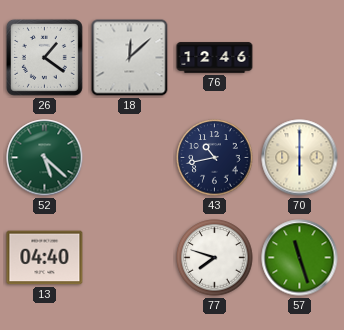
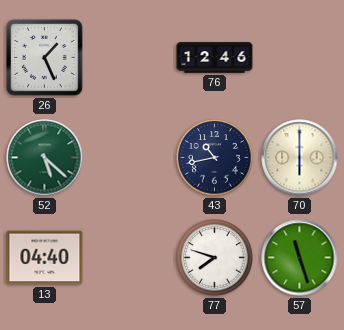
26: 1:21 -> 1:26 (44, 57)
18: 12:08 -> none (130, 58)
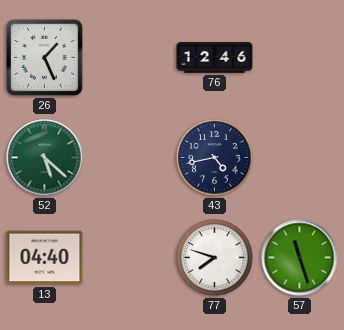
43: 10:43 -> 4:43 (215, 158)
70: 6:00 -> none (300, 158)
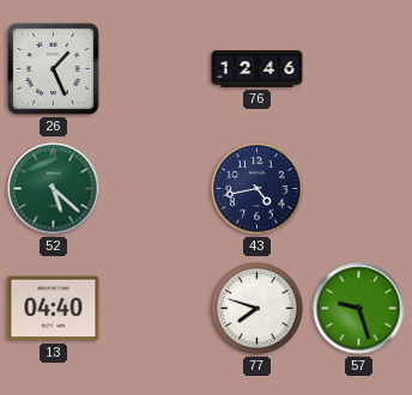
57: 11:27 -> 9:27 (359, 309)
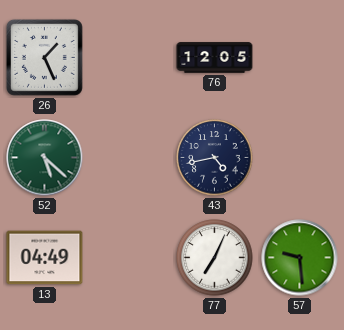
76: 12:46 -> 12:05 (215, 58)
13: 04:40 -> 04:49 (45, 258)
77: 7:48 -> 7:04 (215, 258)
57: 9:27 -> 9:29 (300, 258)
